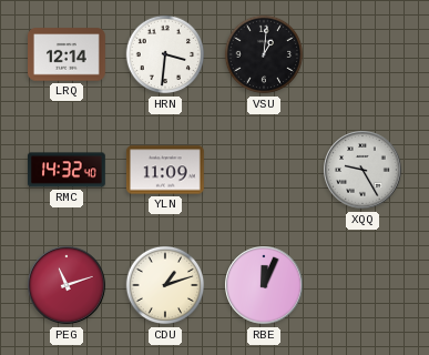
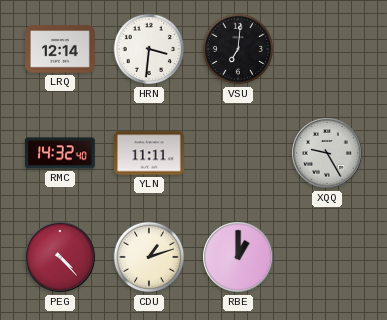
VSU: 1:01 -> 7:01 (238, 49)
YLN: 11:09 -> 11:11 (149, 153)
PEG: 11:12 -> 4:23 (60, 257)
RBE: 12:04 -> 1:00 (238, 257)
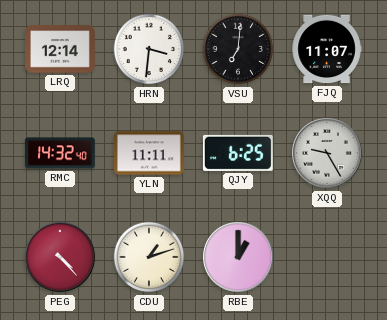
FJQ: none -> 11:07 (327, 49)
QJY: none -> 6:25 (238, 153)
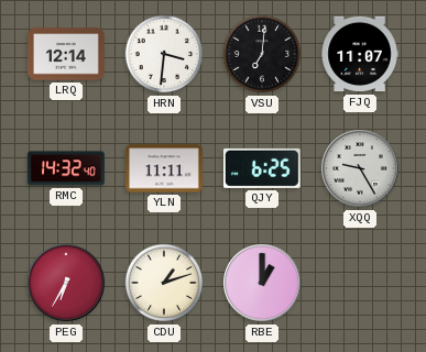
PEG: 4:23 -> 6:35 (66, 283)
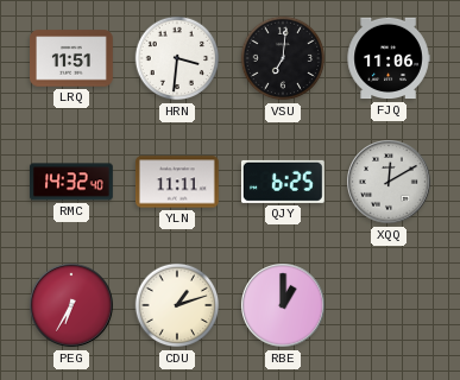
LRQ: 12:14 -> 11:51 (73, 58)
FJQ: 11:07 -> 11:06 (389, 58)
XQQ: 9:25 -> 12:10 (389, 182)
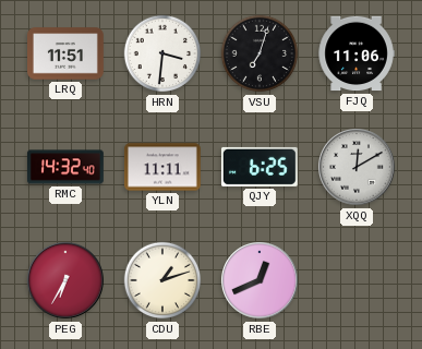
VSU: 7:01 -> 7:03 (260, 53)
RBE: 1:00 -> 12:41 (260, 280)
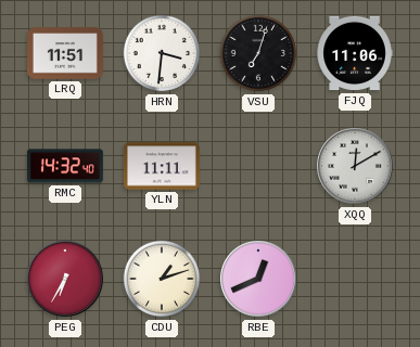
QJY: 6:25 -> none (260, 167)
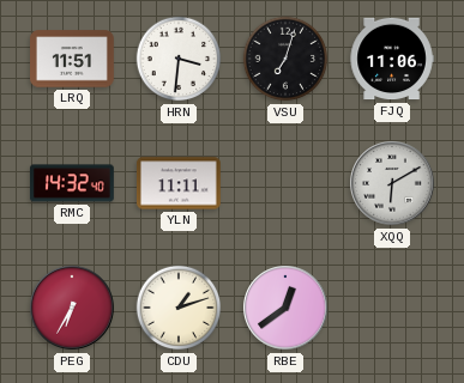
XQQ: 12:10 -> 6:10 (392, 183)
RBE: 12:41 -> 12:39 (285, 308)
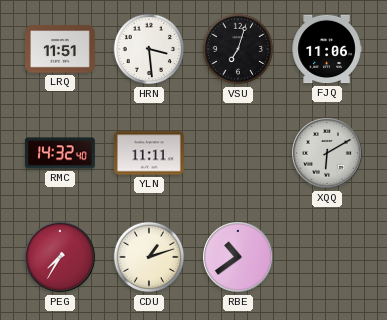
HRN: 3:31 -> 3:29 (149, 49)
PEG: 6:35 -> 7:35 (60, 257)
RBE: 12:39 -> 10:39 (238, 257)
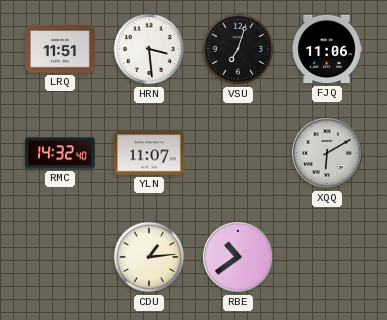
YLN: 11:11 -> 11:07 (149, 153)
PEG: 7:35 -> none (60, 257)
CDU: 1:12 -> 1:14 (149, 257)
